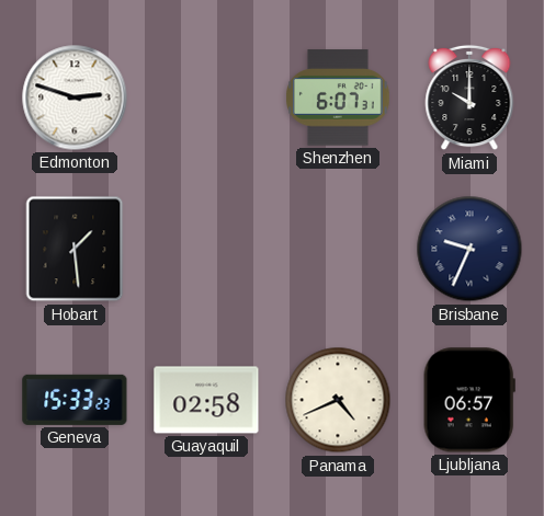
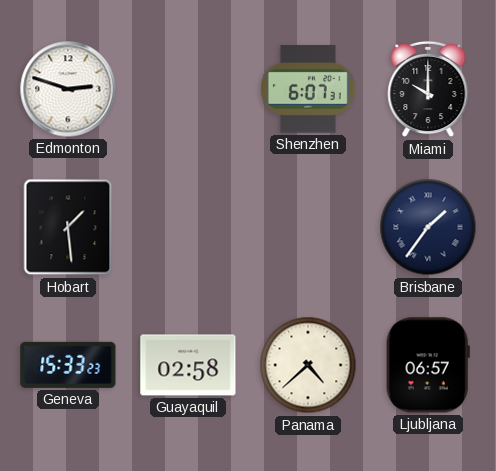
Brisbane: 9:34 -> 1:36 (428, 227)
Panama: 4:41 -> 4:38 (308, 365)
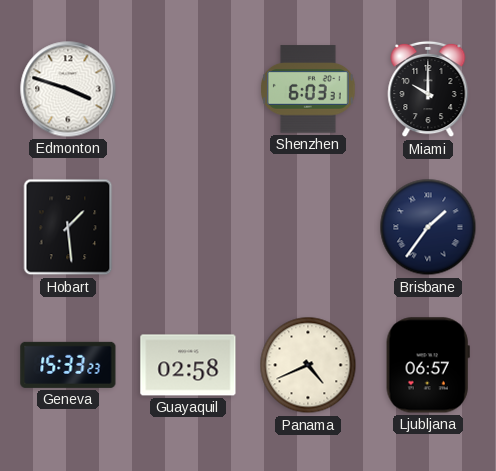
Edmonton: 2:48 -> 3:48 (68, 89)
Shenzhen: 6:07 -> 6:03 (309, 89)
Panama: 4:38 -> 4:41 (308, 365)
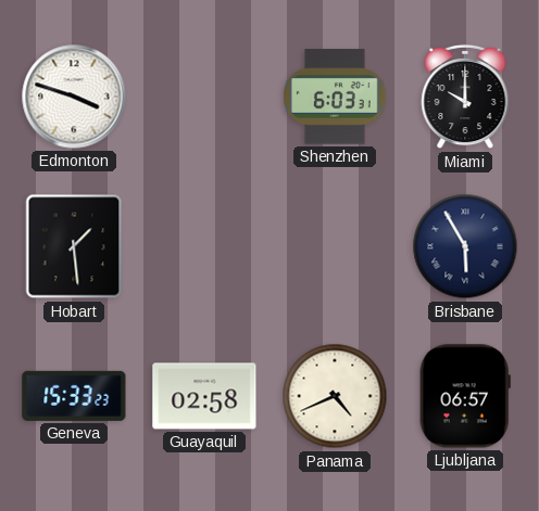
Brisbane: 1:36 -> 5:55 (465, 246)
